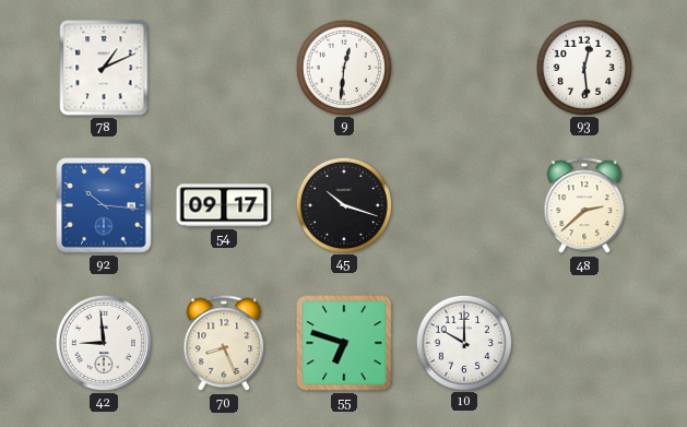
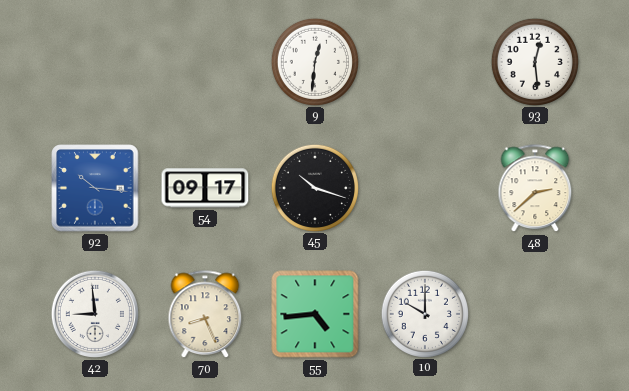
78: 1:11 -> none (104, 68)
55: 6:48 -> 4:44 (315, 314)
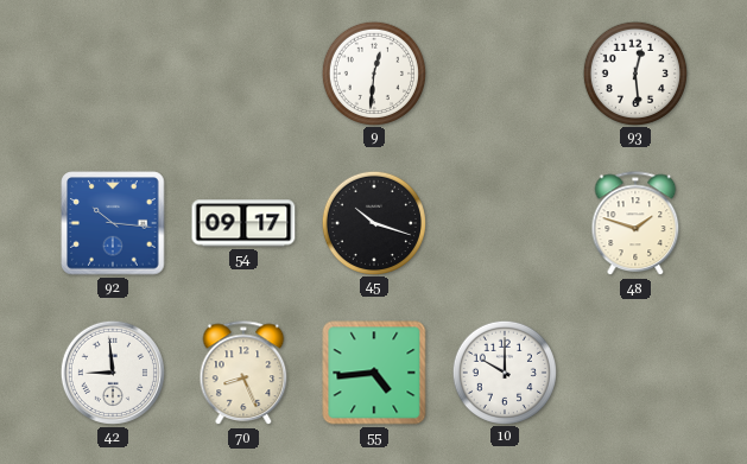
48: 2:38 -> 1:48 (635, 224)
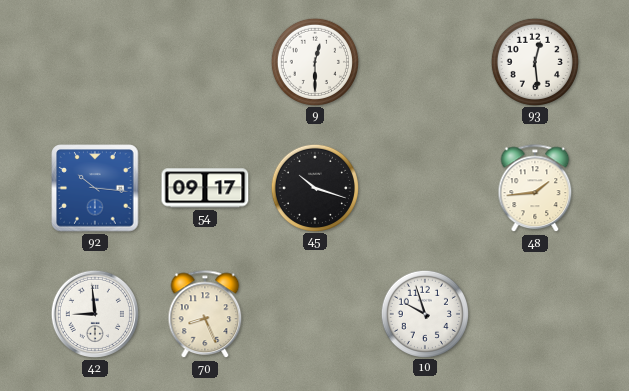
9: 12:31 -> 12:30 (314, 61)
48: 1:48 -> 1:44 (535, 189)
55: 4:44 -> none (374, 373)
10: 10:00 -> 9:57 (424, 313)
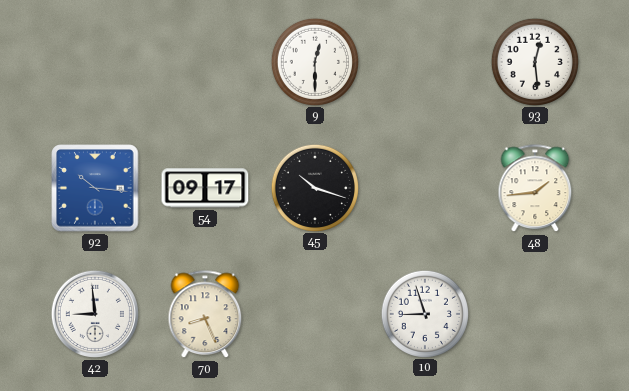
10: 9:57 -> 8:57 (424, 313)
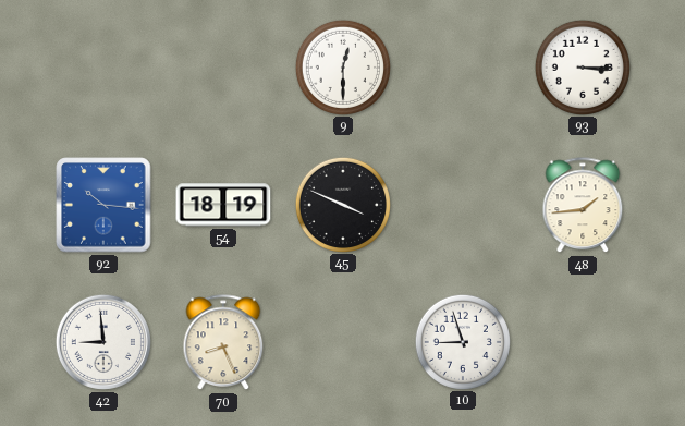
93: 12:29 -> 3:15 (582, 66)
54: 09:17 -> 18:19 (223, 205)
45: 10:18 -> 3:49 (342, 204)
